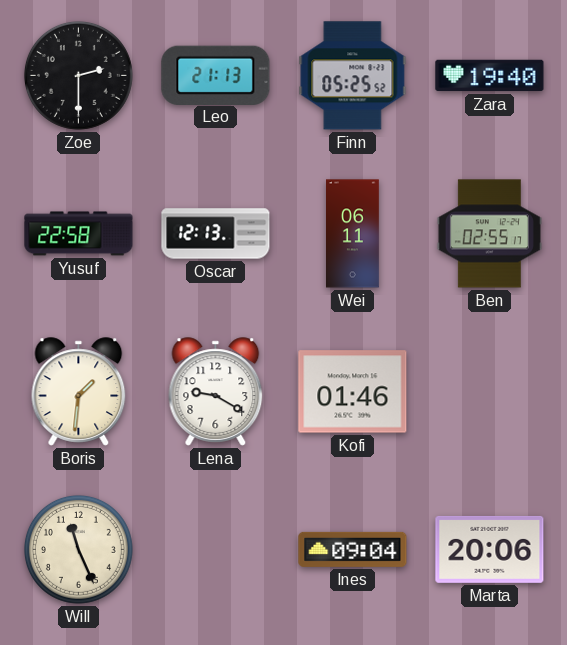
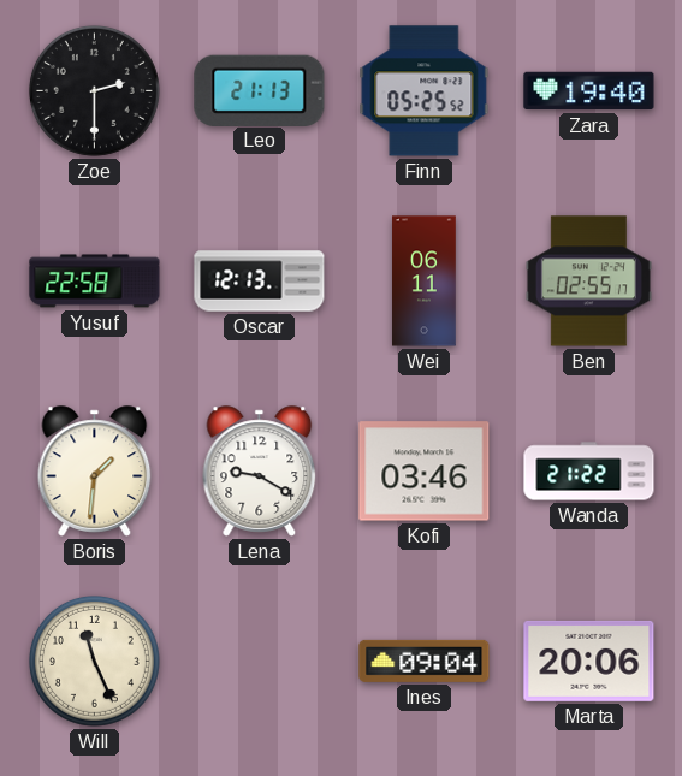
Kofi: 01:46 -> 03:46 (425, 472)
Wanda: none -> 21:22 (589, 472)
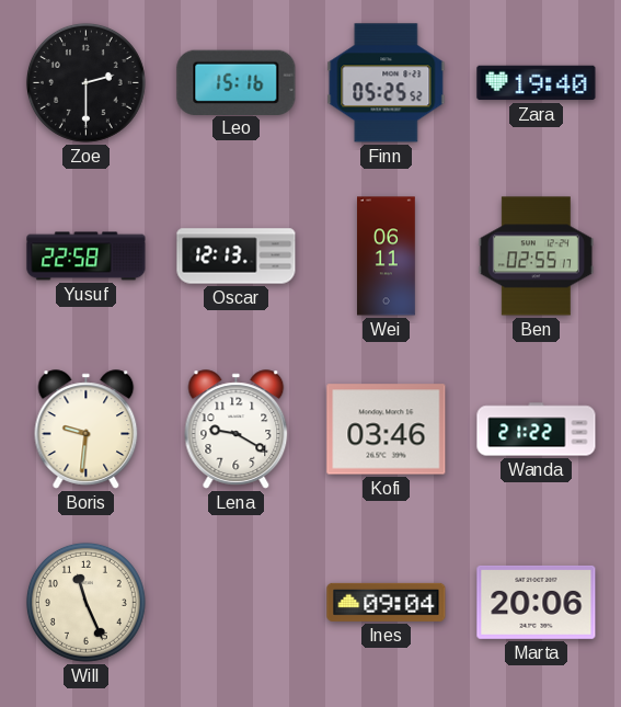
Leo: 21:13 -> 15:16 (237, 82)
Boris: 1:31 -> 9:31 (87, 430)
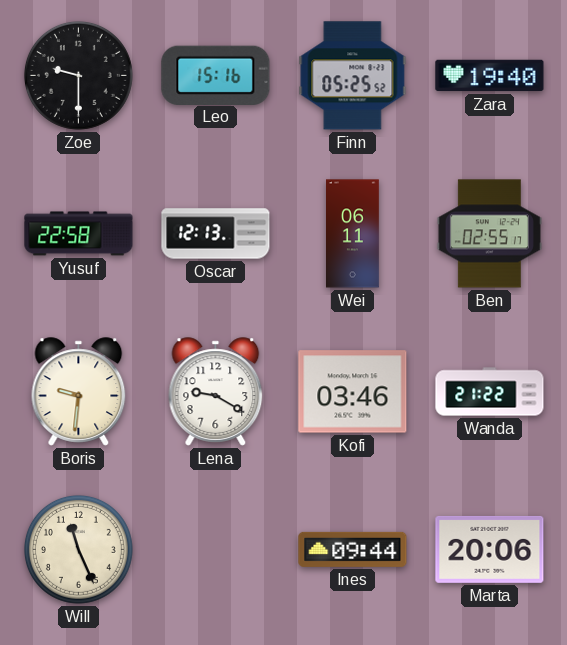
Zoe: 2:30 -> 9:30 (78, 75)
Ines: 09:04 -> 09:44 (353, 549)
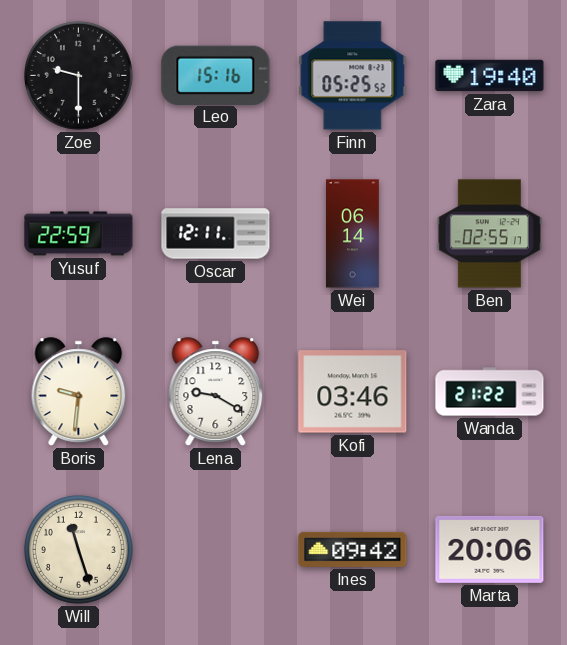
Yusuf: 22:58 -> 22:59 (79, 234)
Oscar: 12:13 -> 12:11 (216, 234)
Wei: 06:11 -> 06:14 (353, 234)
Will: 11:26 -> 11:27 (78, 549)
Ines: 09:44 -> 09:42 (353, 549)
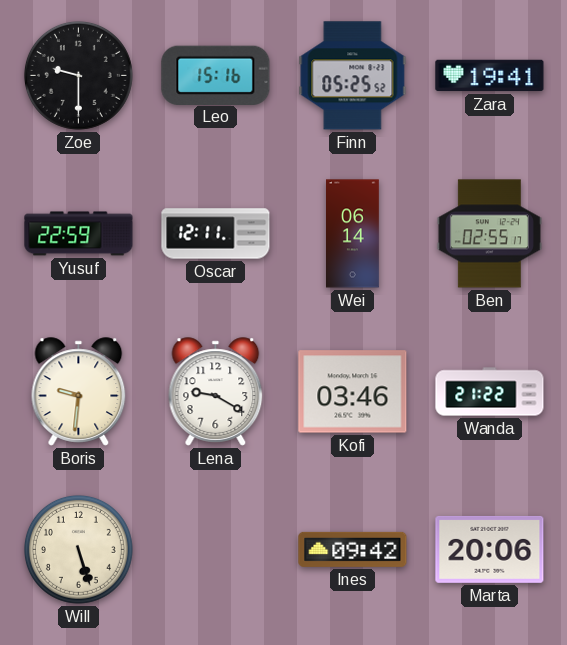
Zara: 19:40 -> 19:41 (490, 76)
Will: 11:27 -> 5:27 (78, 549)
